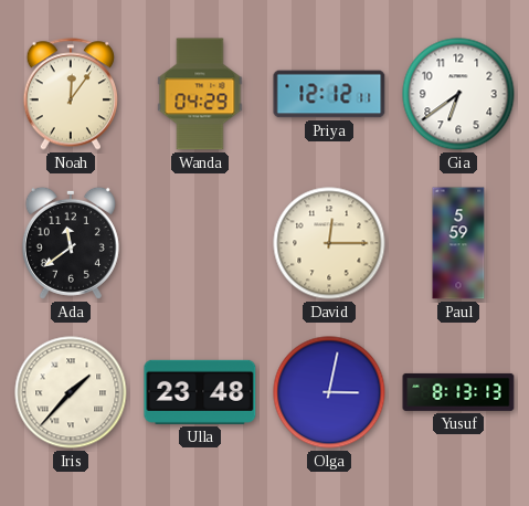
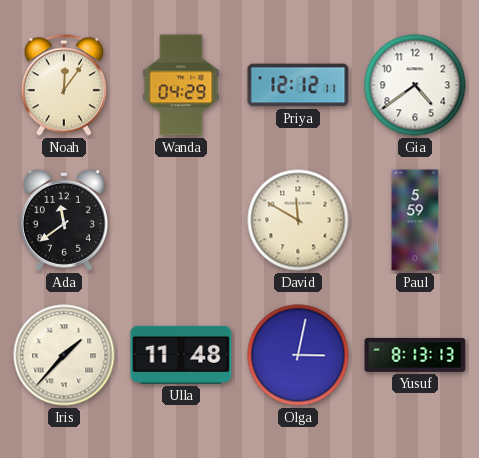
Gia: 6:39 -> 4:39 (415, 85)
David: 12:15 -> 11:50 (298, 220)
Ulla: 23:48 -> 11:48 (181, 355)
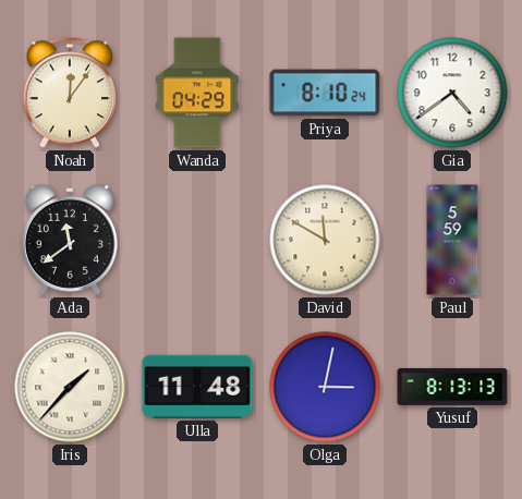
Priya: 12:12 -> 8:10 (325, 93)
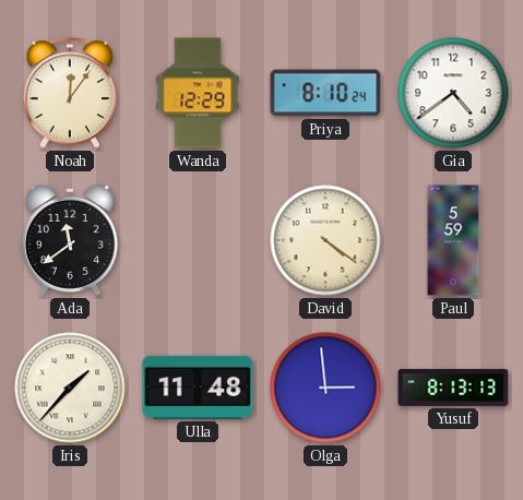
Wanda: 04:29 -> 12:29 (198, 93)
David: 11:50 -> 4:21 (325, 240)
Olga: 3:02 -> 2:59 (325, 388)
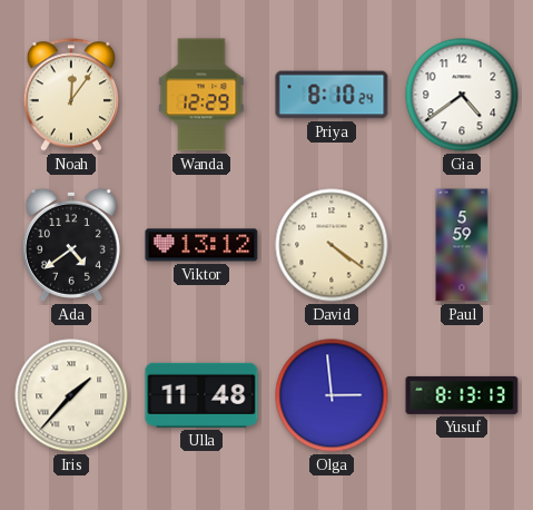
Ada: 11:39 -> 4:39 (71, 245)
Viktor: none -> 13:12 (201, 245)
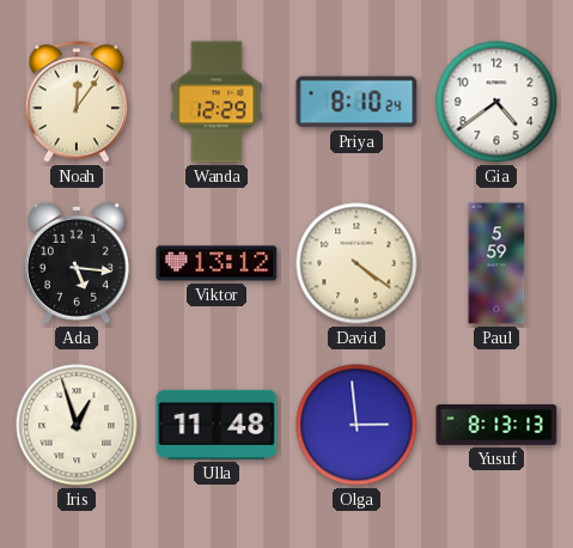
Ada: 4:39 -> 5:16 (77, 263)
Iris: 1:37 -> 12:57 (77, 425)
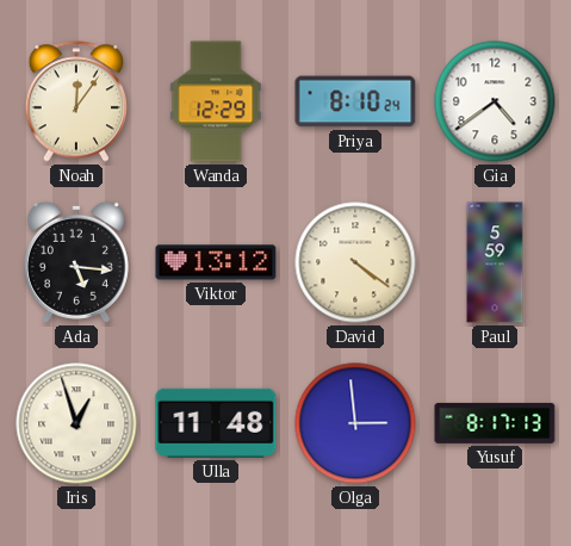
Yusuf: 8:13 -> 8:17 (495, 423)
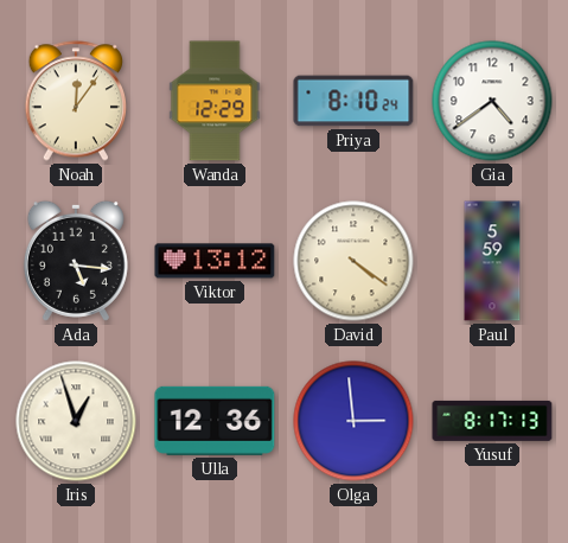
Ulla: 11:48 -> 12:36 (215, 421)
